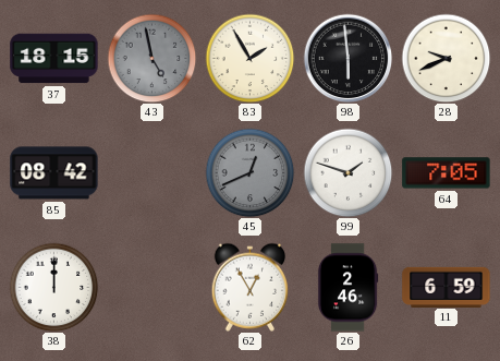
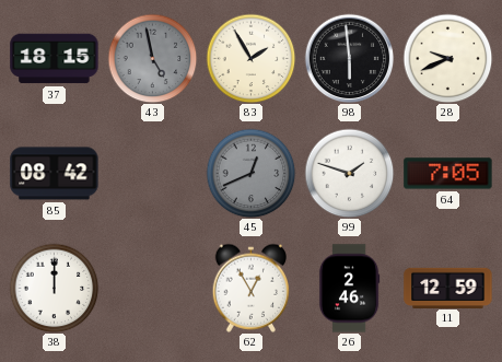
11: 6:59 -> 12:59 (448, 288)
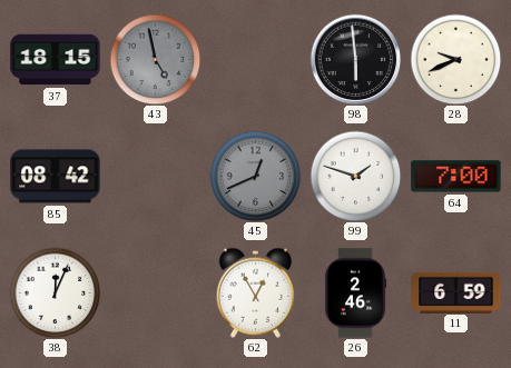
83: 1:55 -> none (250, 58)
64: 7:05 -> 7:00 (456, 177)
38: 12:00 -> 12:04 (55, 292)
11: 12:59 -> 6:59 (456, 292)
